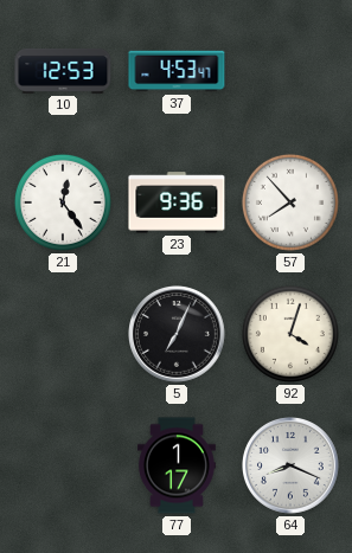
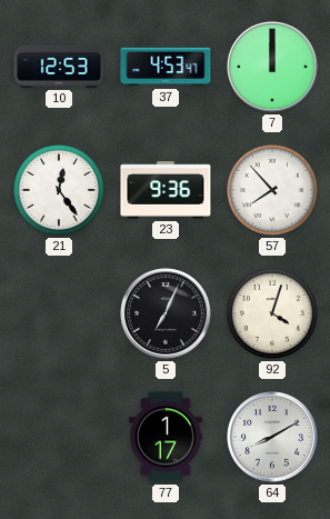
7: none -> 12:00 (273, 68)
64: 8:19 -> 8:10 (273, 438)
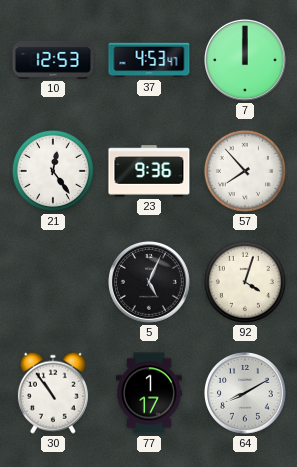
5: 7:04 -> 5:04 (150, 283)
30: none -> 10:54 (53, 393)
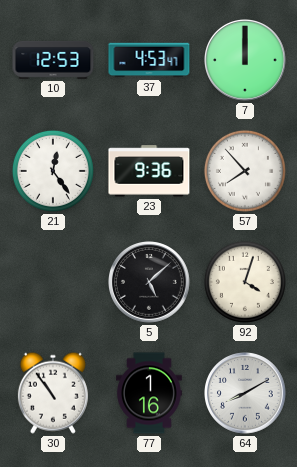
5: 5:04 -> 5:08 (150, 283)
77: 1:17 -> 1:16 (149, 393)
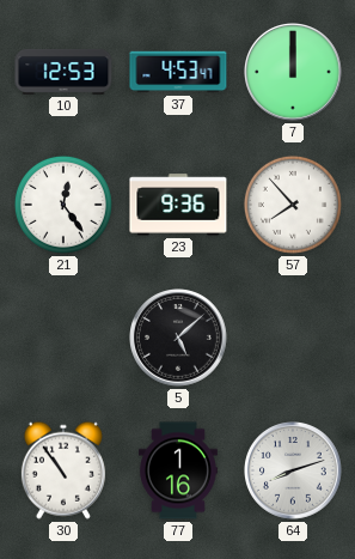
92: 4:03 -> none (245, 282)
64: 8:10 -> 8:12 (294, 472)
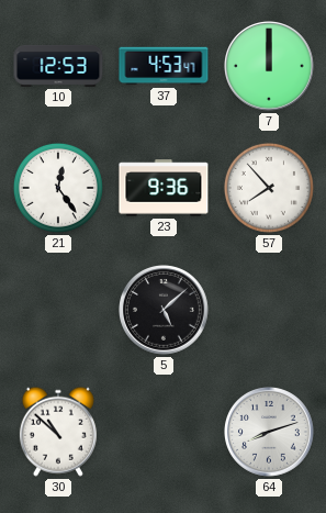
30: 10:54 -> 10:52 (58, 432)
77: 1:16 -> none (178, 470)
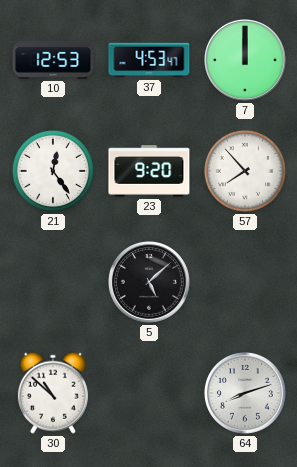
23: 9:36 -> 9:20 (149, 171)
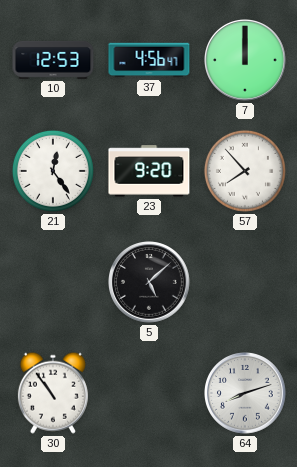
37: 4:53 -> 4:56 (149, 60)
30: 10:52 -> 10:54 (53, 393)
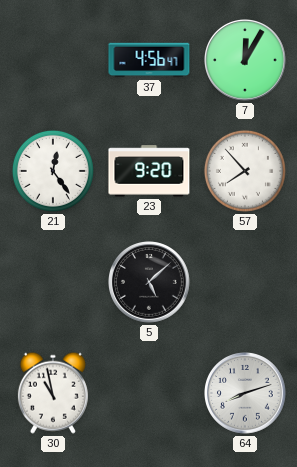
10: 12:53 -> none (53, 60)
7: 12:00 -> 12:05 (246, 61)
30: 10:54 -> 10:58 (53, 393)
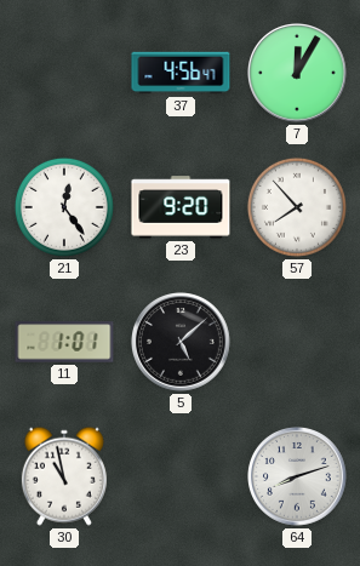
11: none -> 1:01 (64, 342)
